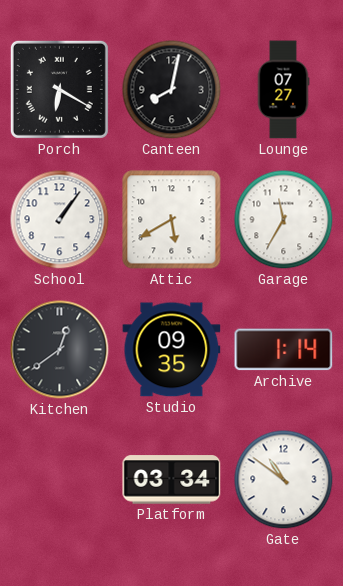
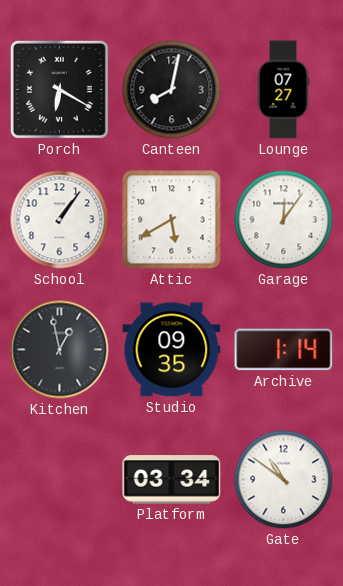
Garage: 11:35 -> 12:06 (284, 220)
Kitchen: 12:39 -> 12:58 (60, 350)
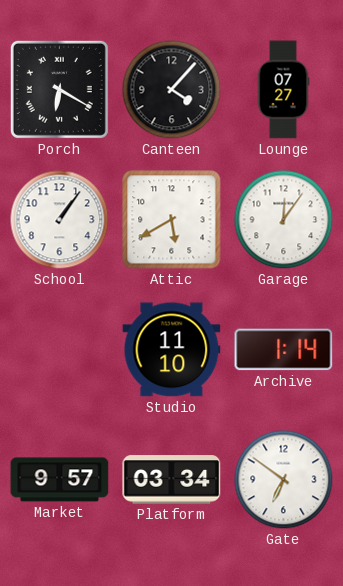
Canteen: 8:02 -> 4:07 (172, 90)
Kitchen: 12:58 -> none (60, 350)
Studio: 09:35 -> 11:10 (172, 350)
Market: none -> 9:57 (60, 480)
Gate: 10:51 -> 6:51 (284, 480)
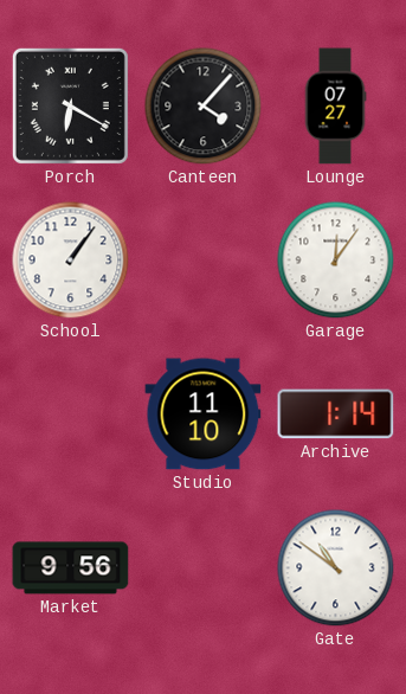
Attic: 5:40 -> none (172, 220)
Market: 9:57 -> 9:56 (71, 568)
Platform: 03:34 -> none (172, 480)
Gate: 6:51 -> 10:51 (336, 568)
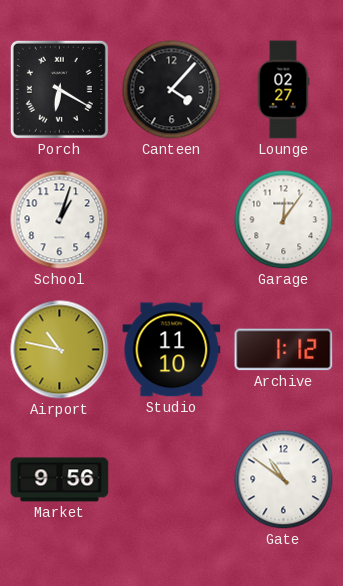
Lounge: 07:27 -> 02:27 (283, 90)
School: 1:06 -> 1:03 (60, 220)
Airport: none -> 10:47 (60, 350)
Archive: 1:14 -> 1:12 (284, 350)
